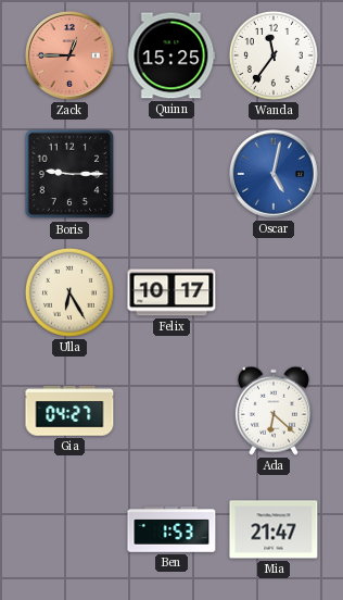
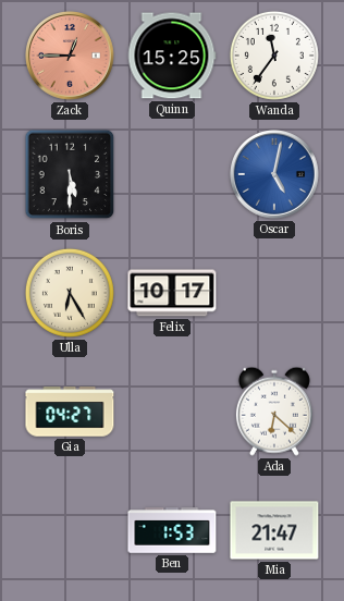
Boris: 9:15 -> 5:30 (70, 174)
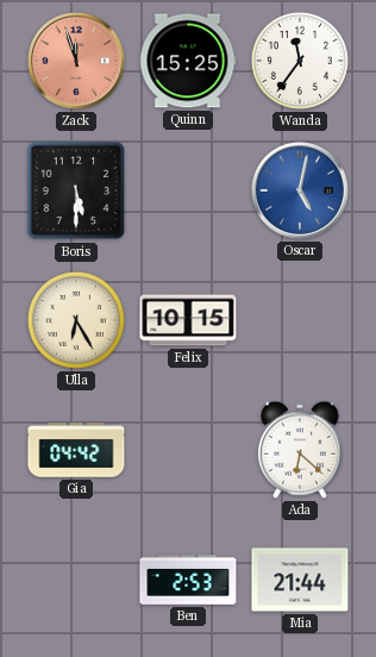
Zack: 12:45 -> 11:57 (77, 62)
Felix: 10:17 -> 10:15 (188, 320)
Gia: 04:27 -> 04:42 (76, 450)
Ben: 1:53 -> 2:53 (188, 580)
Mia: 21:47 -> 21:44 (300, 580)
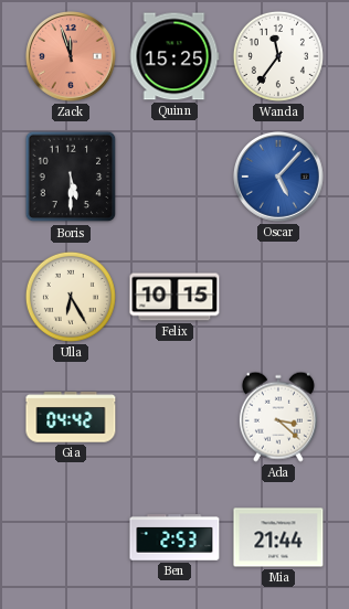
Oscar: 5:02 -> 5:07 (279, 178)
Ada: 6:22 -> 3:22 (278, 417)
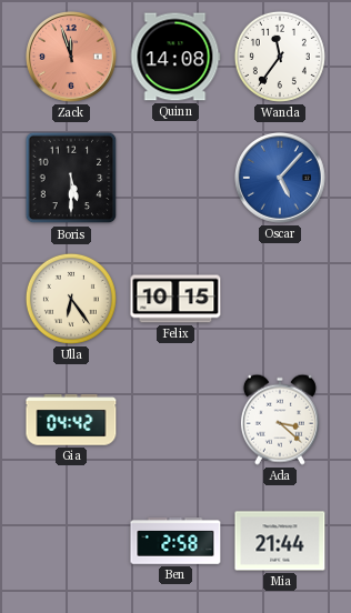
Quinn: 15:25 -> 14:08 (175, 57)
Ulla: 6:25 -> 6:24 (71, 299)
Ben: 2:53 -> 2:58 (175, 541)
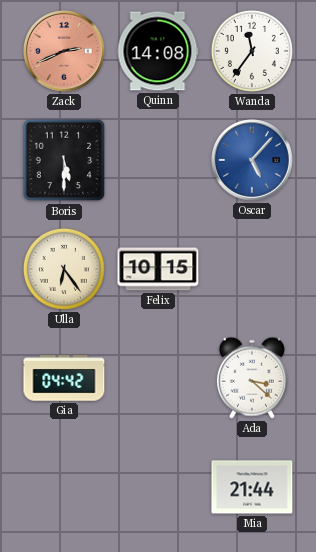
Zack: 11:57 -> 2:41 (65, 52)
Ben: 2:58 -> none (175, 541)
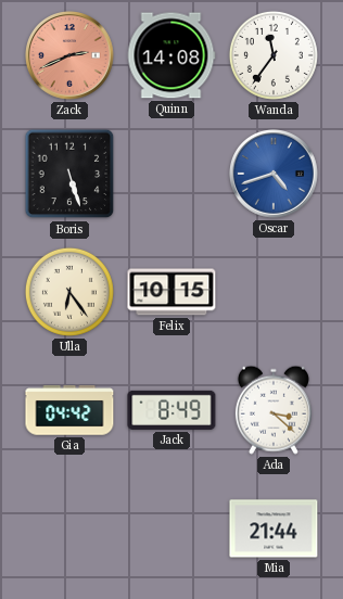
Boris: 5:30 -> 5:27 (69, 174)
Oscar: 5:07 -> 4:42 (275, 175)
Jack: none -> 8:49 (171, 410)
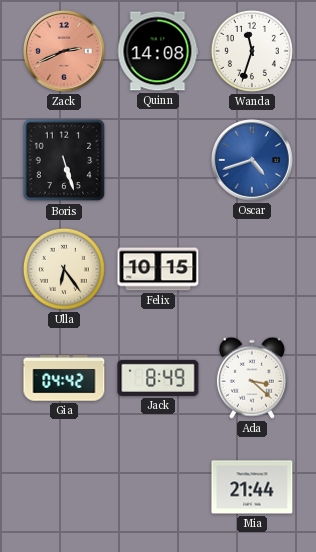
Wanda: 11:36 -> 11:33 (252, 51)
